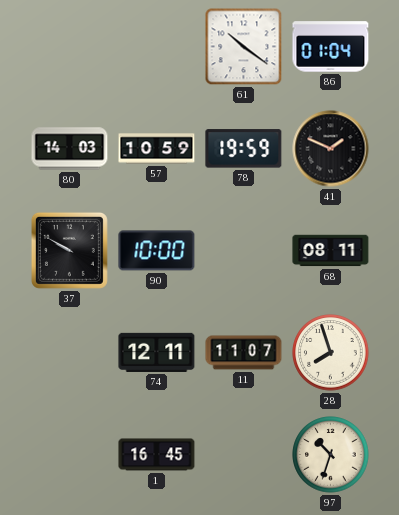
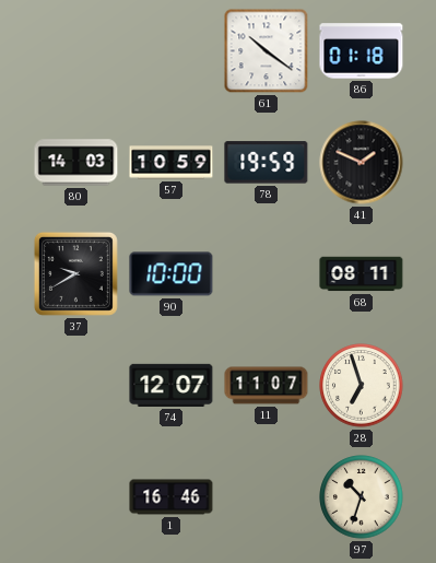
86: 01:04 -> 01:18 (362, 51)
37: 9:50 -> 9:40 (75, 273)
74: 12:11 -> 12:07 (172, 385)
28: 7:57 -> 6:57 (362, 386)
1: 16:45 -> 16:46 (172, 497)
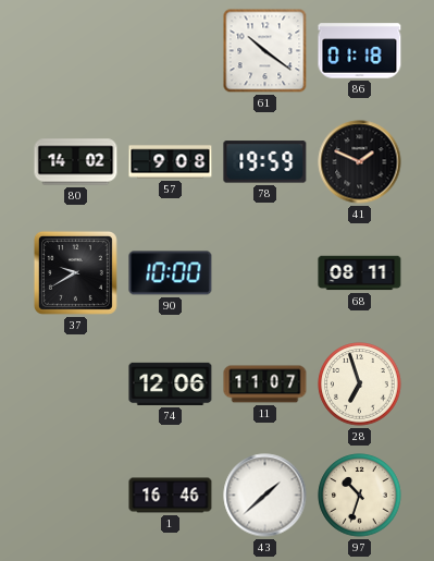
80: 14:03 -> 14:02 (76, 162)
57: 10:59 -> 9:08 (171, 162)
74: 12:07 -> 12:06 (171, 383)
43: none -> 1:38 (265, 496)
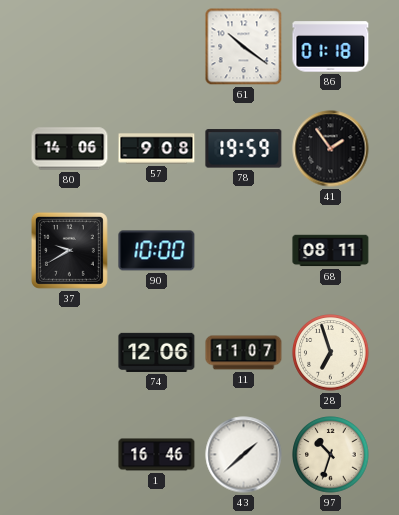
80: 14:02 -> 14:06 (70, 149)
41: 1:49 -> 1:54 (331, 149)
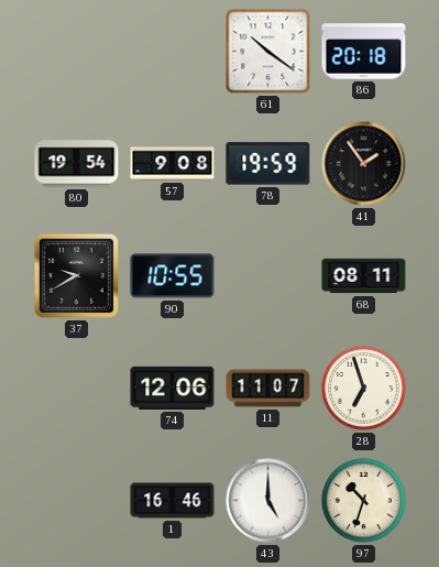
86: 01:18 -> 20:18 (364, 52)
80: 14:06 -> 19:54 (77, 164)
90: 10:00 -> 10:55 (173, 276)
43: 1:38 -> 5:00 (268, 501)
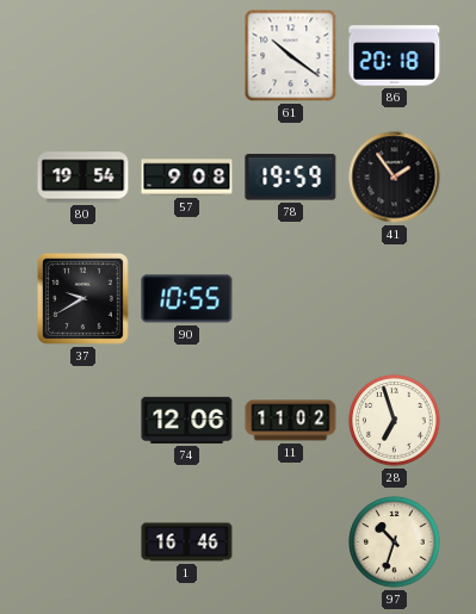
68: 08:11 -> none (364, 276)
11: 11:07 -> 11:02 (291, 421)
43: 5:00 -> none (268, 501)
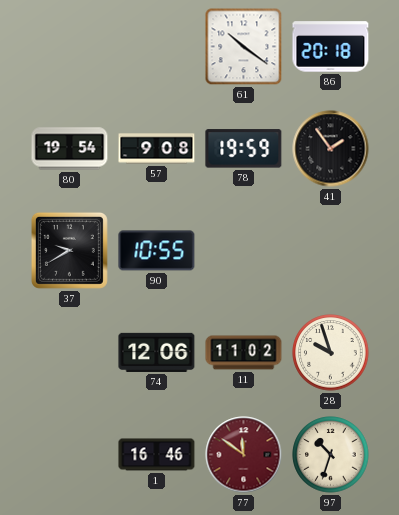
28: 6:57 -> 9:57 (331, 353)
77: none -> 11:51 (244, 455)
